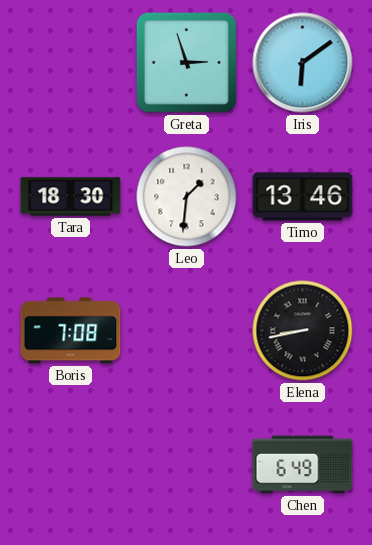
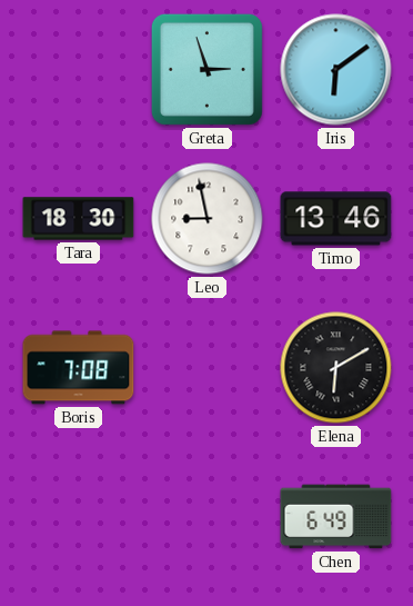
Leo: 1:31 -> 8:58 (208, 219)
Elena: 8:43 -> 6:10 (336, 368)
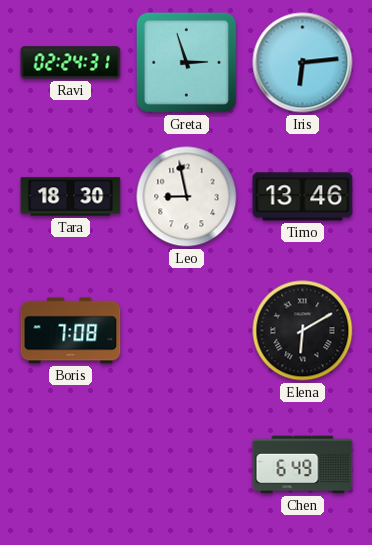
Ravi: none -> 02:24 (71, 63)
Iris: 6:09 -> 6:14 (303, 63)
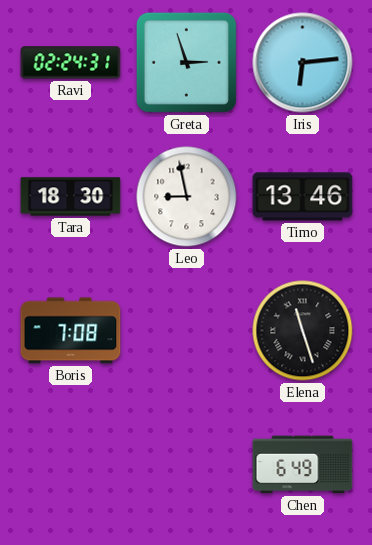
Elena: 6:10 -> 11:27 (303, 331)
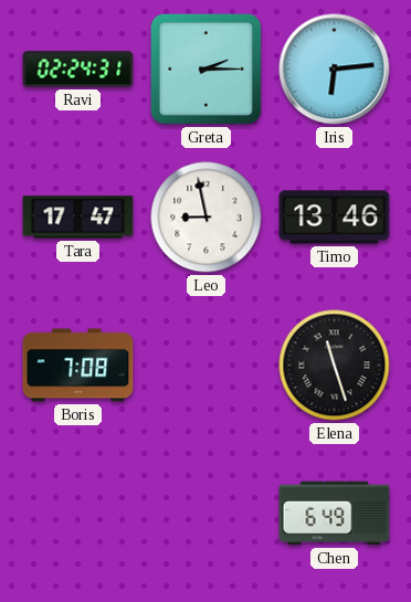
Greta: 2:57 -> 2:15 (205, 68)
Tara: 18:30 -> 17:47 (78, 218)
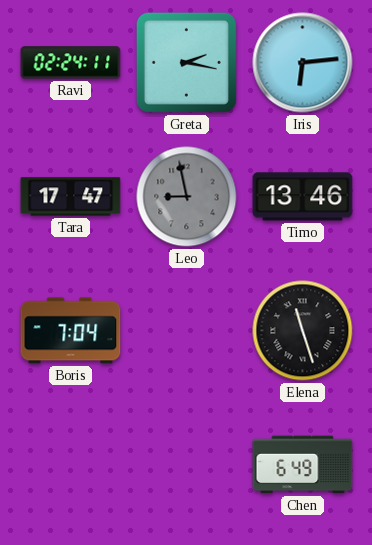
Ravi: 02:24:31 -> 02:24:11 (71, 63)
Greta: 2:15 -> 2:17 (186, 62)
Leo dial: white -> grey (187, 197)
Boris: 7:08 -> 7:04 (71, 331)
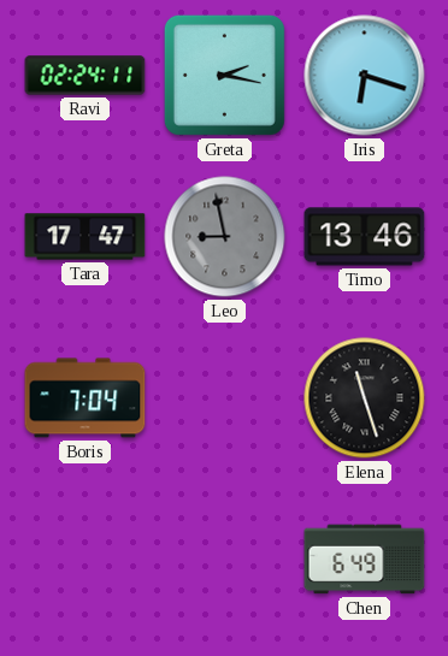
Iris: 6:14 -> 6:18 (365, 76)
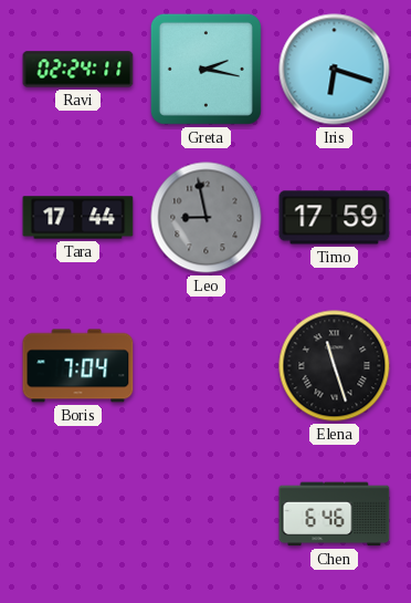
Tara: 17:47 -> 17:44 (78, 218)
Timo: 13:46 -> 17:59 (335, 218)
Chen: 6:49 -> 6:46 (335, 514)
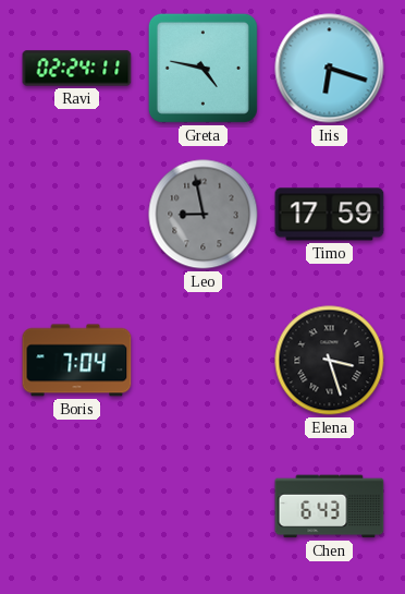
Greta: 2:17 -> 4:47 (202, 68)
Tara: 17:44 -> none (78, 218)
Elena: 11:27 -> 3:27 (330, 361)
Chen: 6:46 -> 6:43 (330, 507)
